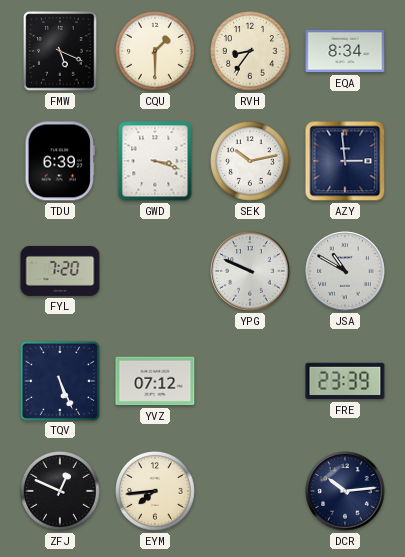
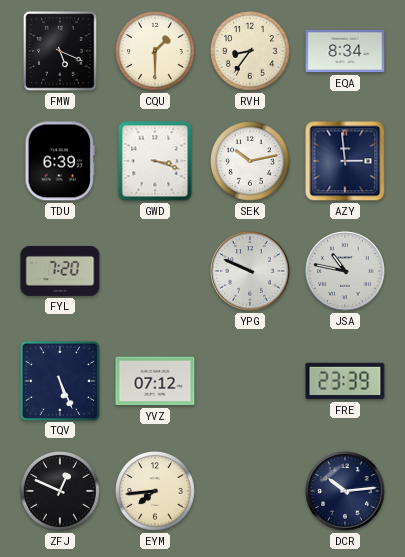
JSA: 10:50 -> 10:47 (345, 271)
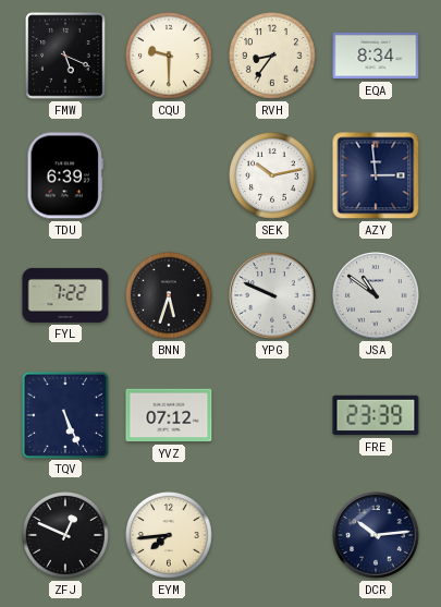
CQU: 1:30 -> 9:30 (170, 57)
GWD: 3:18 -> none (155, 161)
FYL: 7:20 -> 7:22 (65, 295)
BNN: none -> 5:33 (170, 296)
JSA: 10:47 -> 10:51 (376, 295)
